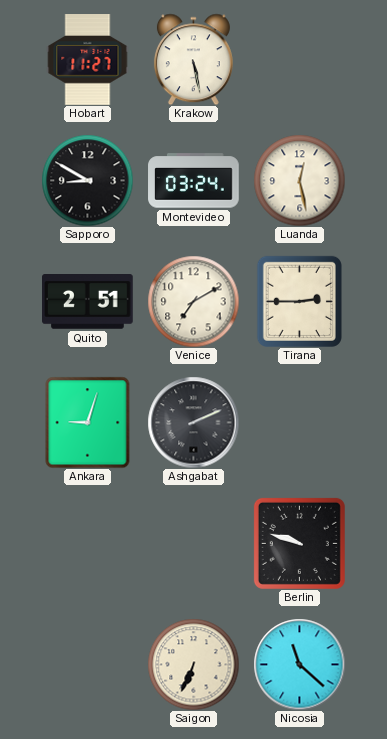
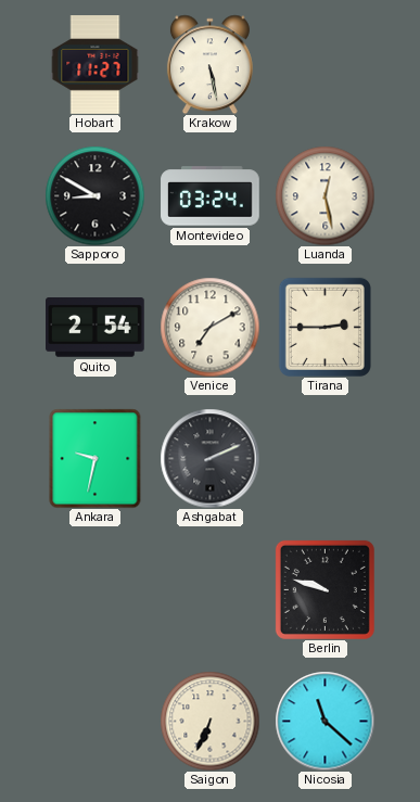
Quito: 2:51 -> 2:54 (96, 328)
Ankara: 9:03 -> 9:32 (96, 458)
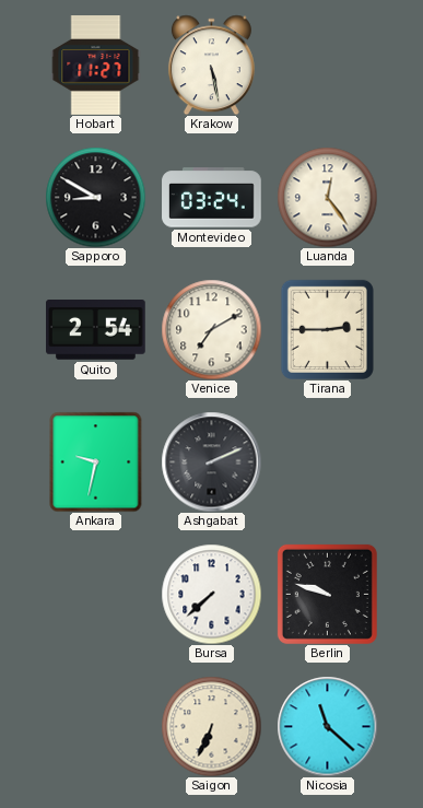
Luanda: 12:28 -> 12:24 (327, 197)
Bursa: none -> 7:38 (211, 594)
